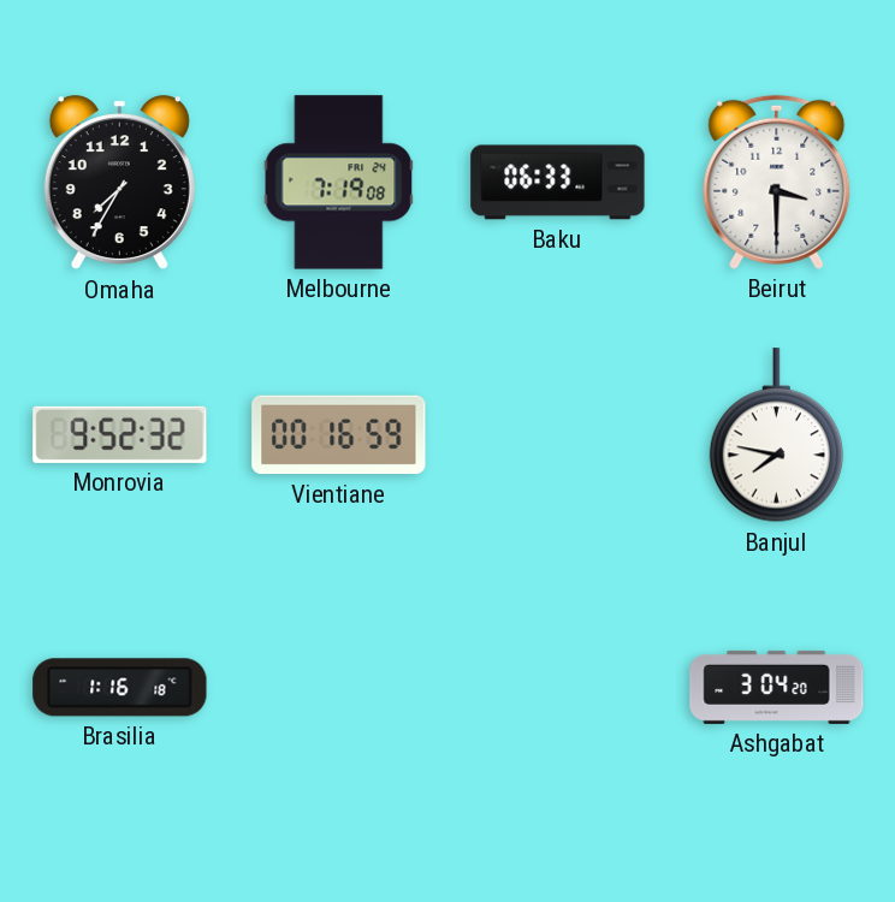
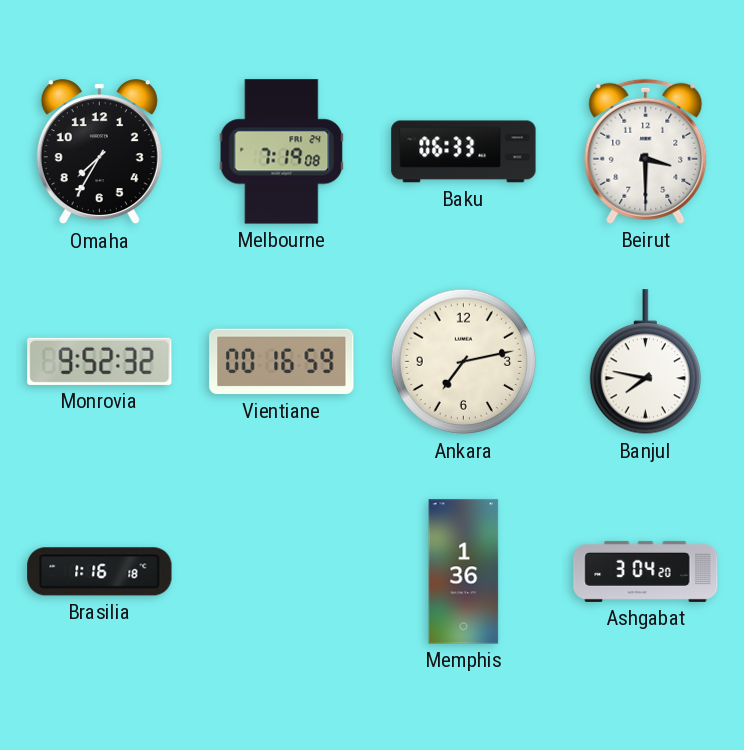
Ankara: none -> 7:13 (464, 362)
Memphis: none -> 1:36 (464, 572)
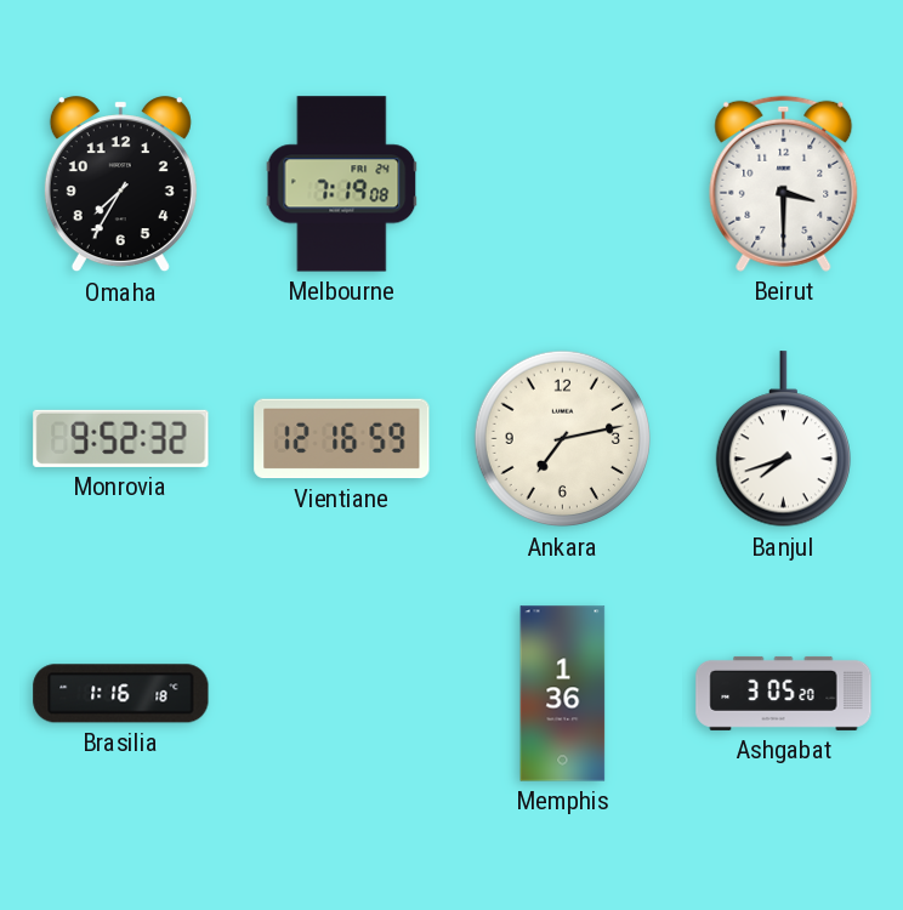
Baku: 06:33 -> none (464, 152)
Vientiane: 00:16 -> 12:16 (342, 439)
Banjul: 7:47 -> 7:42 (783, 439)
Ashgabat: 3:04 -> 3:05 (784, 693)
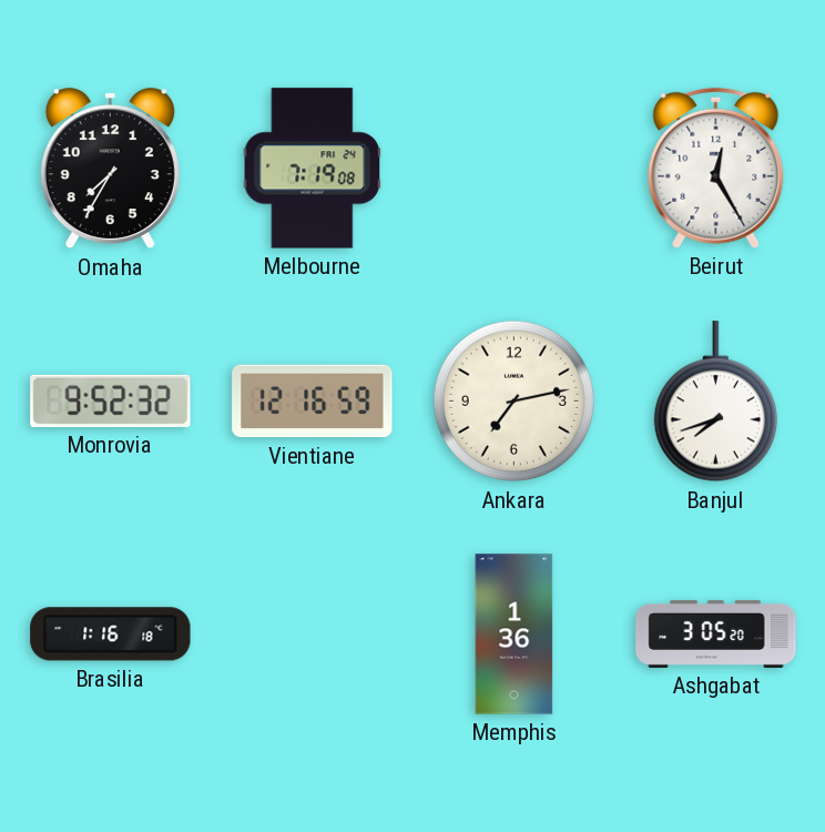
Beirut: 3:30 -> 12:25 (716, 168)
